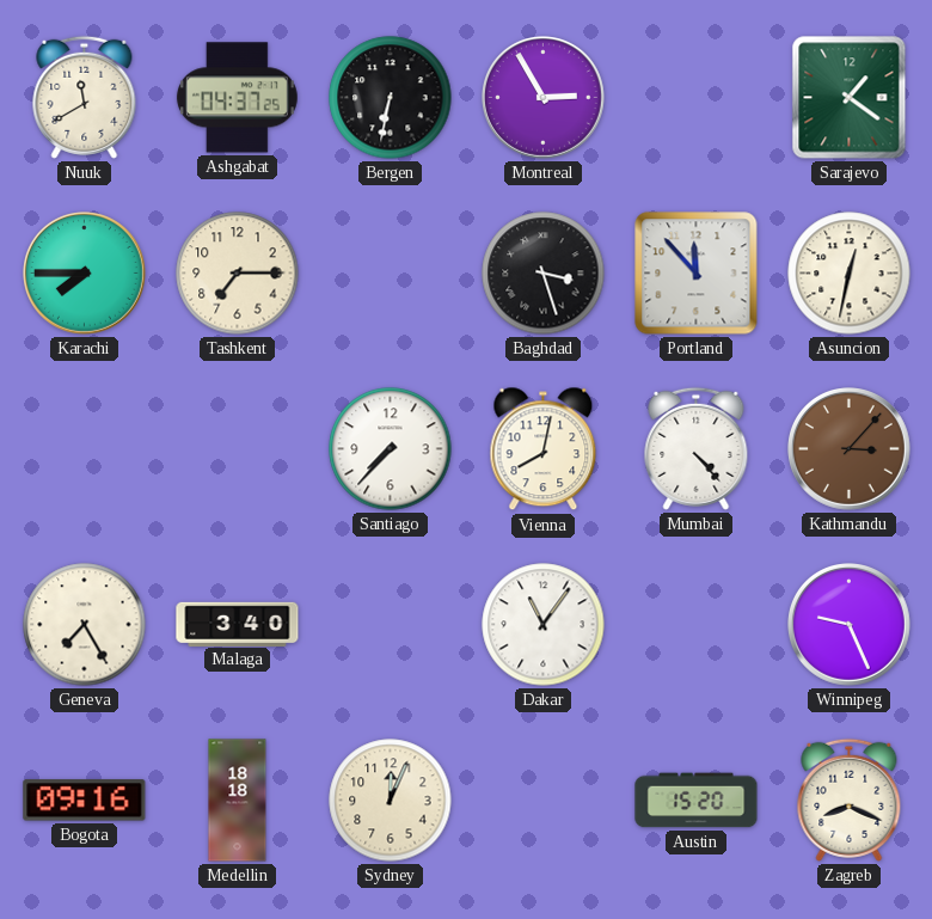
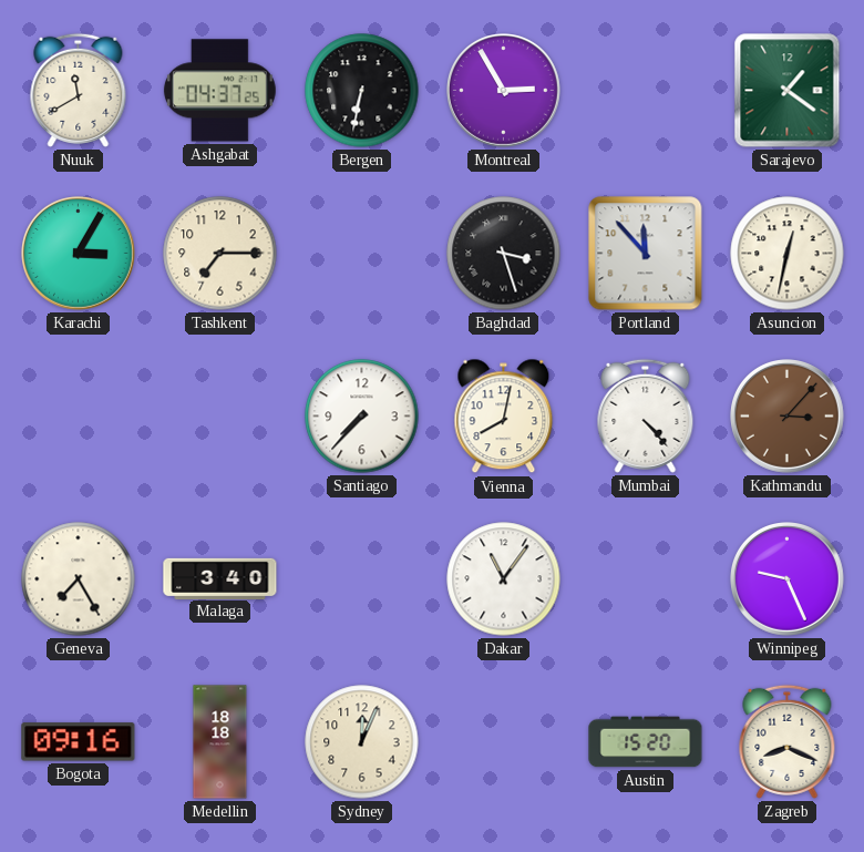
Karachi: 7:45 -> 3:05 (79, 254)
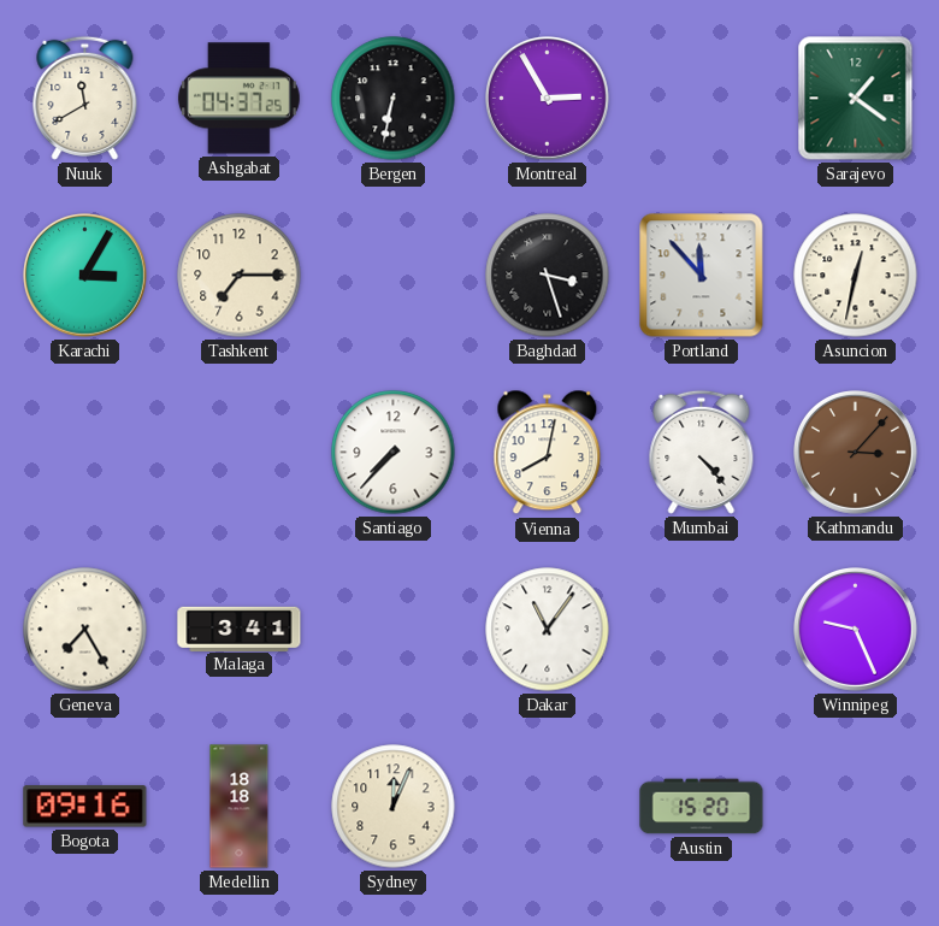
Malaga: 3:40 -> 3:41 (240, 629)
Zagreb: 8:19 -> none (788, 741)
